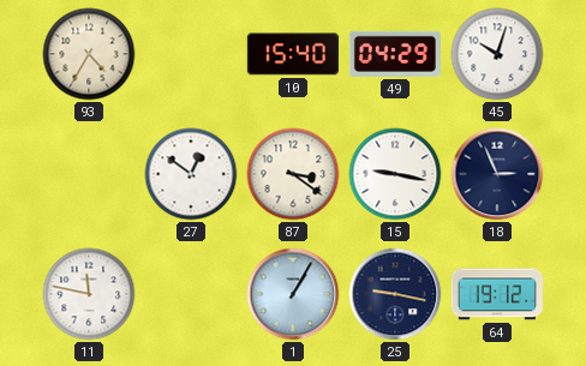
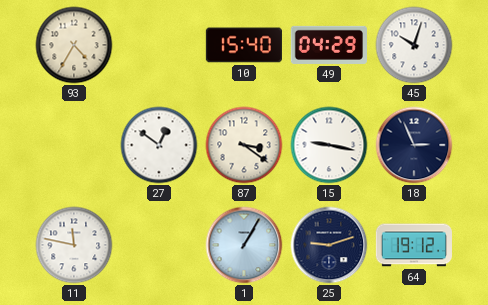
25: 9:17 -> 9:12 (329, 245)
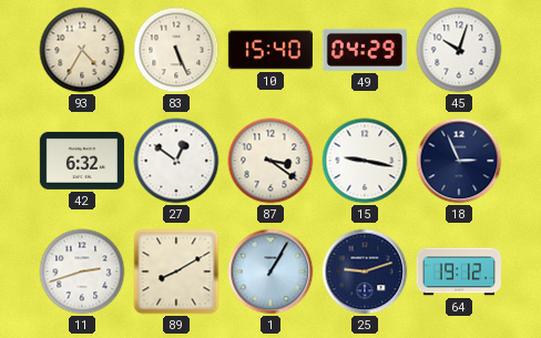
83: none -> 5:26 (176, 50)
42: none -> 6:32 (82, 161)
11: 11:47 -> 2:42 (82, 272)
89: none -> 8:10 (176, 272)
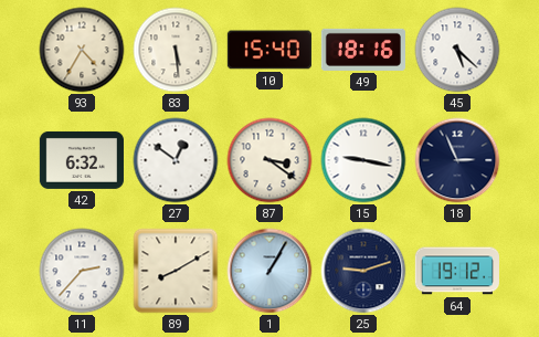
83: 5:26 -> 5:29 (176, 50)
49: 04:29 -> 18:16 (363, 50)
45: 10:03 -> 5:22 (457, 50)
11: 2:42 -> 2:37 (82, 271)
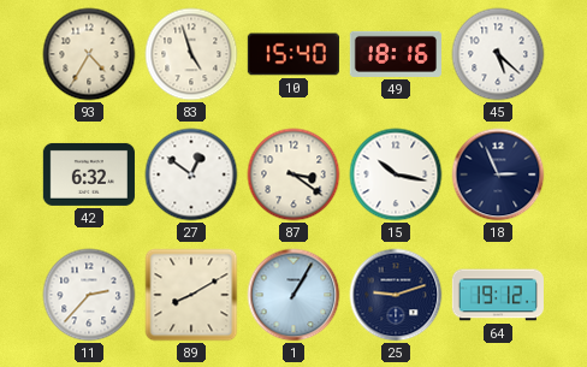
83: 5:29 -> 4:57 (191, 54)
15: 9:17 -> 10:17 (396, 174)
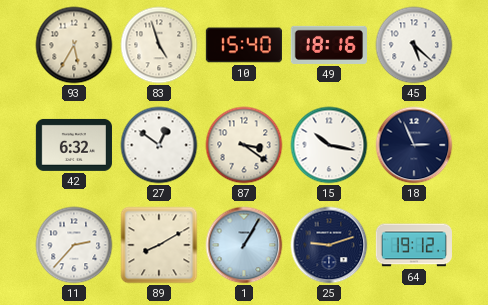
93: 4:35 -> 5:35 (74, 45)
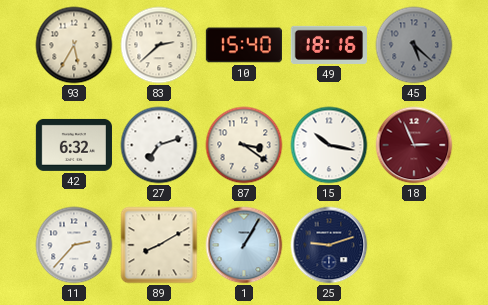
83: 4:57 -> 2:38 (159, 45)
45 dial: white -> grey (414, 45)
27: 12:51 -> 7:12 (159, 145)
18 dial: navy -> burgundy (414, 145)
64: 19:12 -> none (414, 245)
